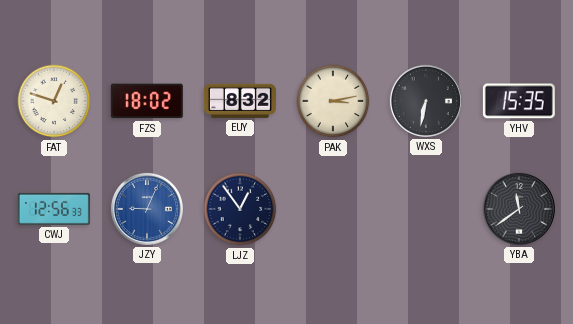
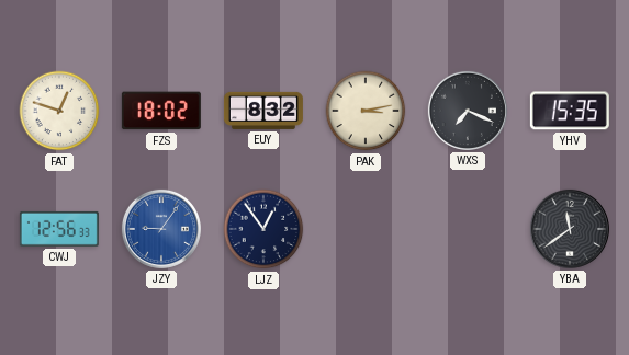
WXS: 6:32 -> 7:19 (468, 111)
JZY: 9:04 -> 9:06 (161, 229)
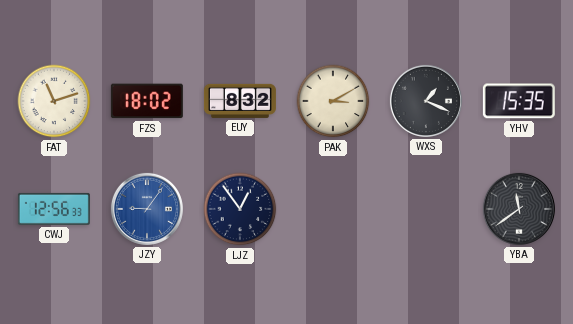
FAT: 12:48 -> 11:12 (54, 101)
PAK: 3:13 -> 3:10 (333, 101)
WXS: 7:19 -> 1:19 (426, 101)
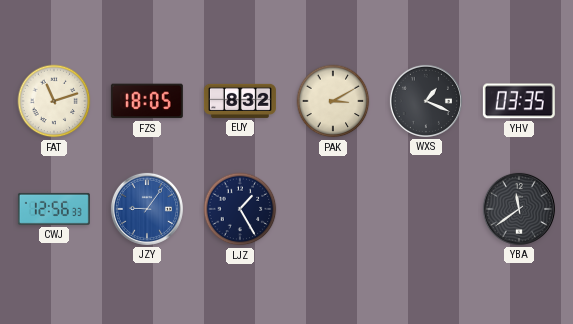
FZS: 18:02 -> 18:05 (147, 101)
YHV: 15:35 -> 03:35 (519, 101)
LJZ: 12:54 -> 1:25 (240, 209)
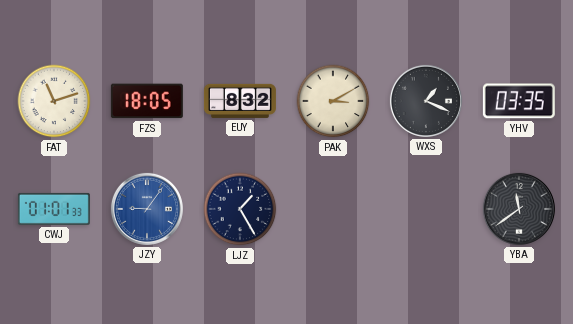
CWJ: 12:56 -> 01:01 (54, 209)
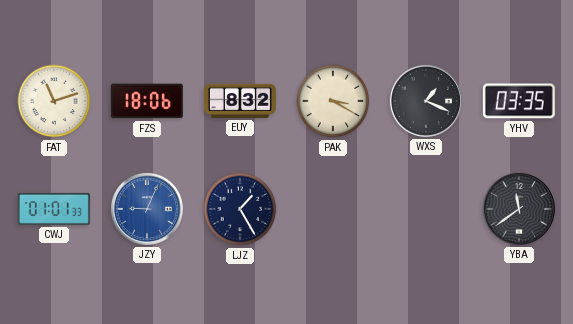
FZS: 18:05 -> 18:06 (147, 101)
PAK: 3:10 -> 3:20 (333, 101)
JZY: 9:06 -> 9:04 (147, 209)
